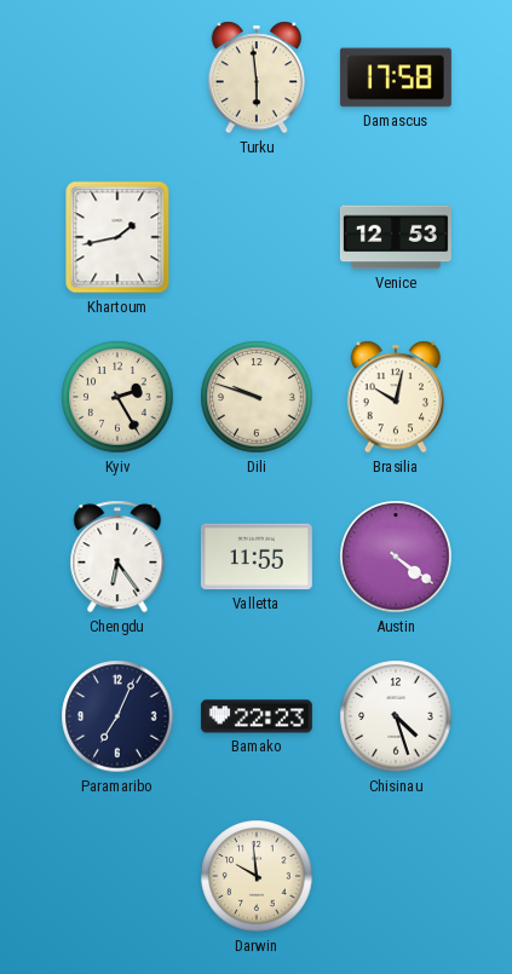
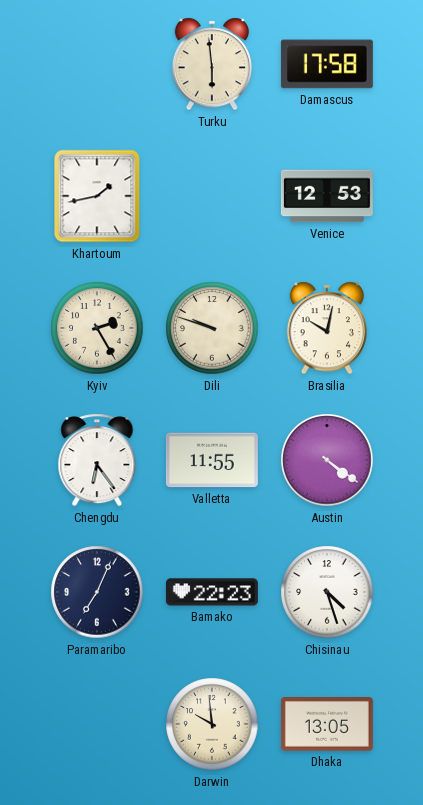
Dhaka: none -> 13:05 (327, 725)
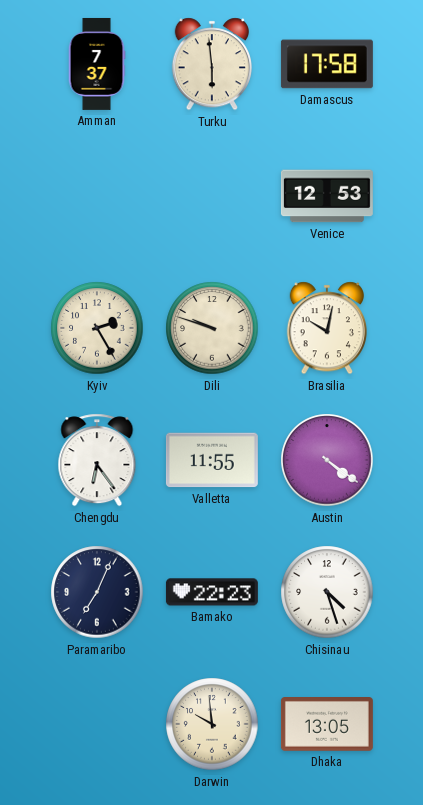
Amman: none -> 7:37 (97, 64)
Khartoum: 1:43 -> none (97, 196)
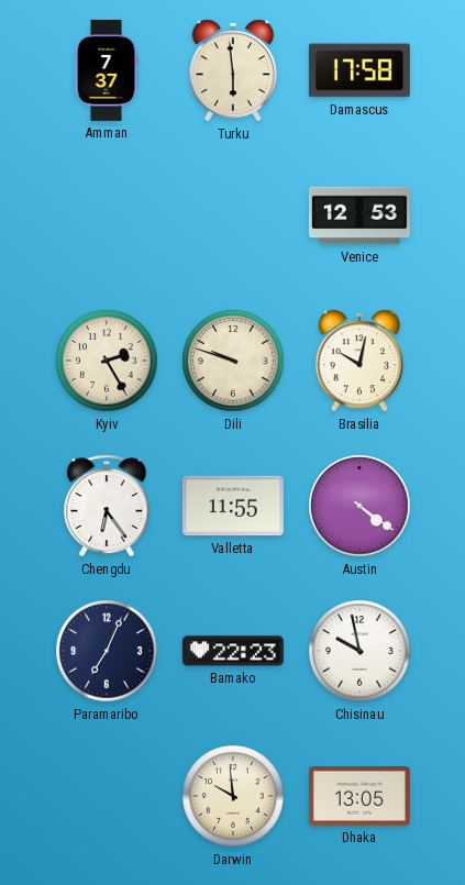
Chisinau: 4:27 -> 9:58 (359, 651)
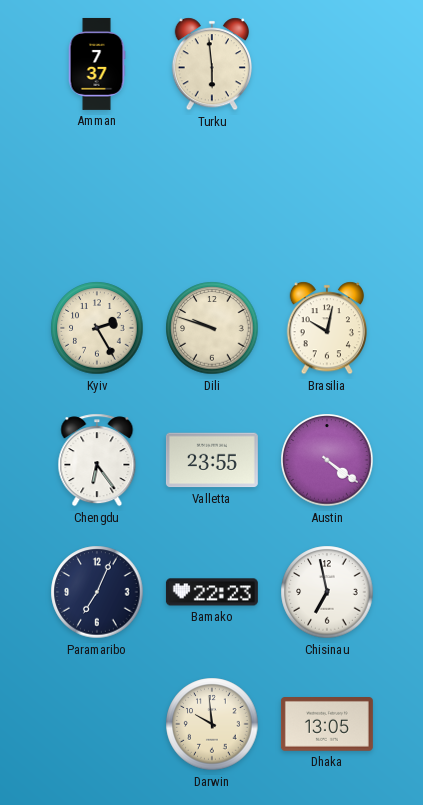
Damascus: 17:58 -> none (359, 70)
Venice: 12:53 -> none (359, 215)
Valletta: 11:55 -> 23:55 (212, 460)
Chisinau: 9:58 -> 6:58 (327, 592)
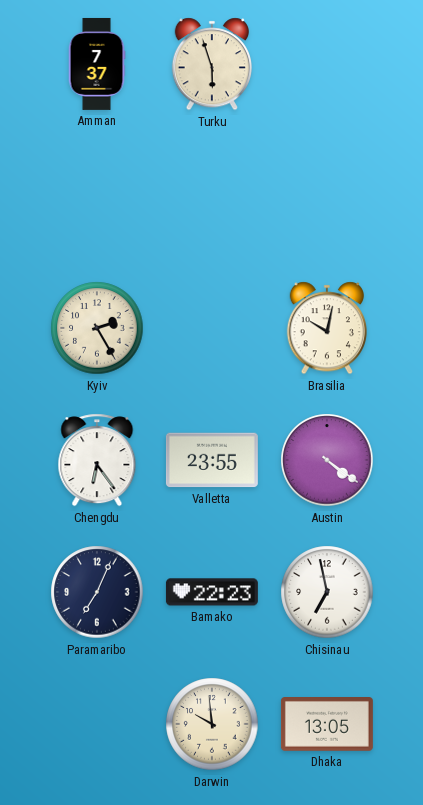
Turku: 5:59 -> 5:57 (211, 64)
Dili: 9:48 -> none (212, 328)
